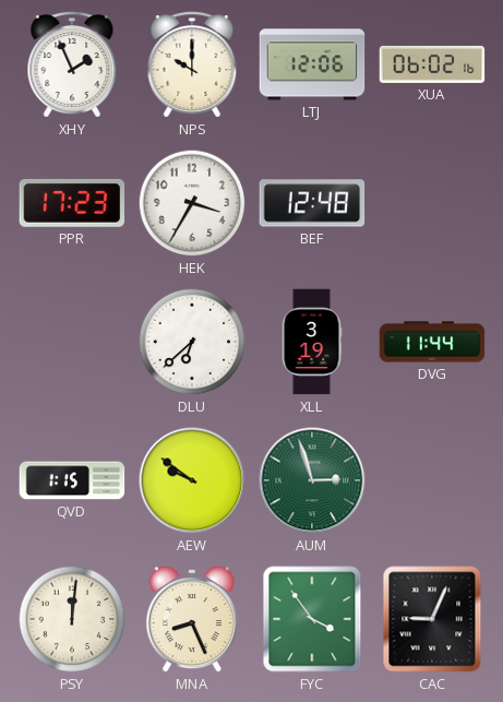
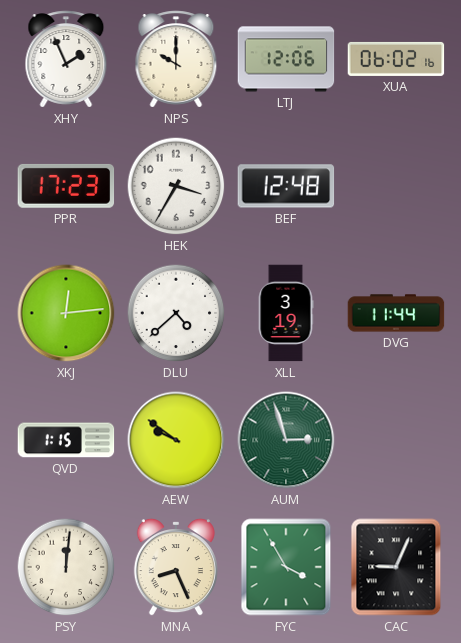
XKJ: none -> 12:14 (66, 313)
DLU: 6:38 -> 4:38 (176, 313)
FYC: 3:54 -> 3:55 (286, 567)
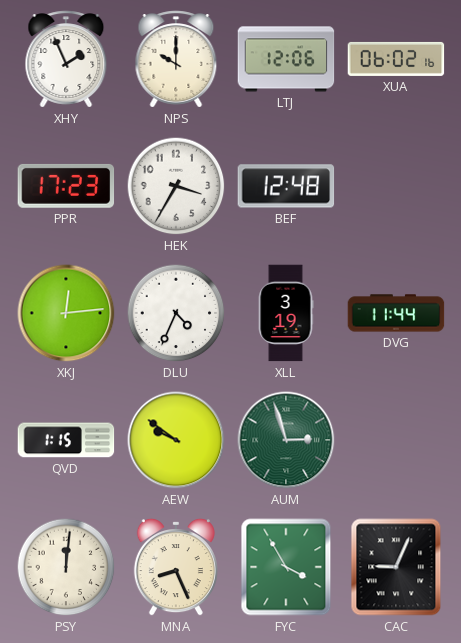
DLU: 4:38 -> 4:34 (176, 313)
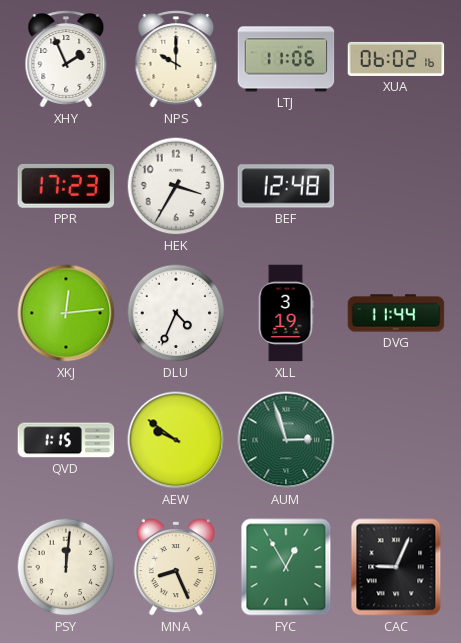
LTJ: 12:06 -> 11:06 (286, 59)
FYC: 3:55 -> 12:55 (286, 567)
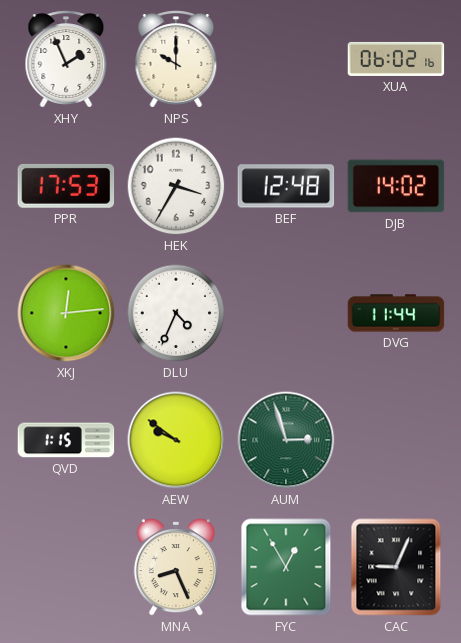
LTJ: 11:06 -> none (286, 59)
PPR: 17:23 -> 17:53 (66, 186)
DJB: none -> 14:02 (396, 186)
XLL: 3:19 -> none (286, 313)
PSY: 12:01 -> none (66, 567)
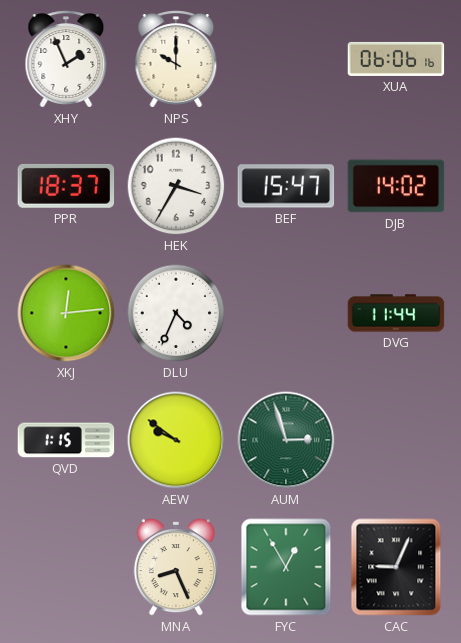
XUA: 06:02 -> 06:06 (396, 59)
PPR: 17:53 -> 18:37 (66, 186)
BEF: 12:48 -> 15:47 (286, 186)
